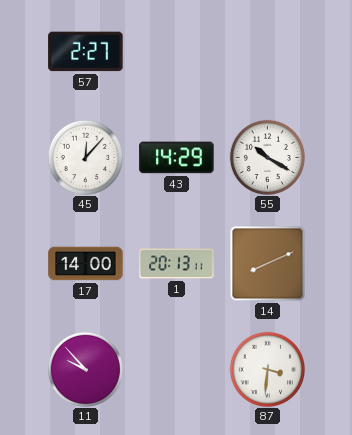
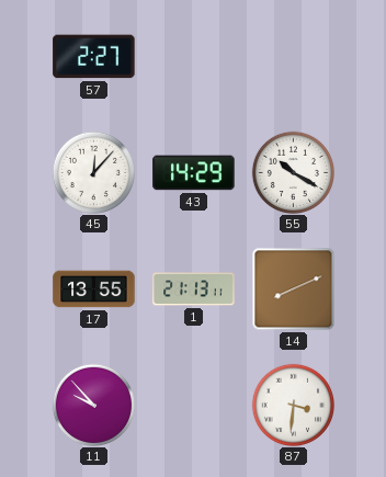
17: 14:00 -> 13:55 (94, 289)
1: 20:13 -> 21:13 (194, 289)
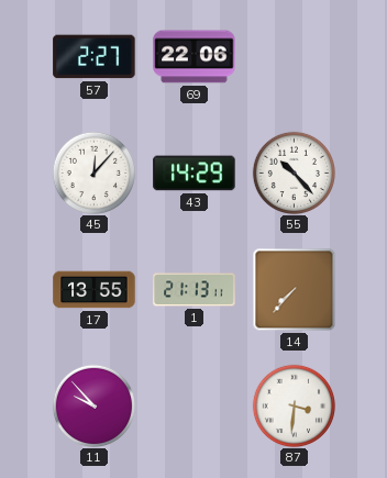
69: none -> 22:06 (195, 57)
55: 10:20 -> 10:23 (294, 173)
14: 8:11 -> 7:37 (295, 290)
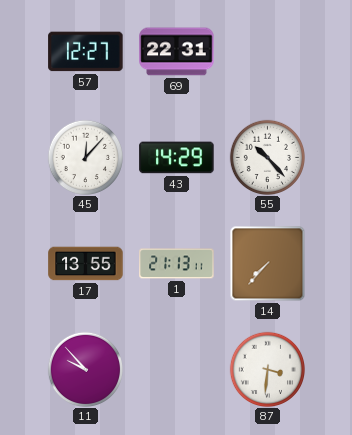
57: 2:27 -> 12:27 (86, 52)
69: 22:06 -> 22:31 (177, 52)
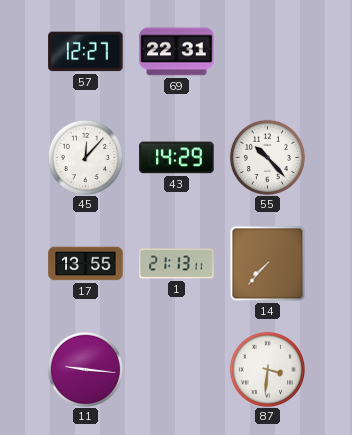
11: 9:53 -> 9:16 (85, 369)
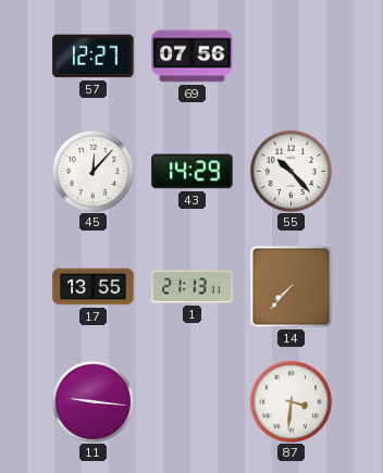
69: 22:31 -> 07:56 (193, 57)
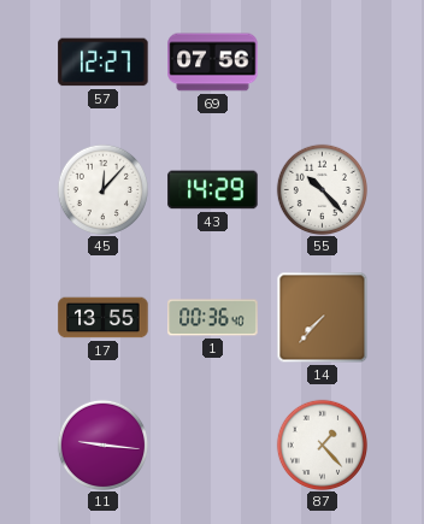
1: 21:13 -> 00:36 (213, 318)
87: 3:31 -> 1:23 (322, 444)
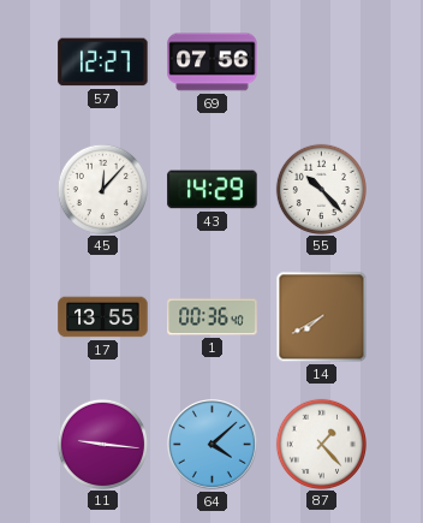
14: 7:37 -> 7:40 (322, 317)
64: none -> 4:08 (213, 445)
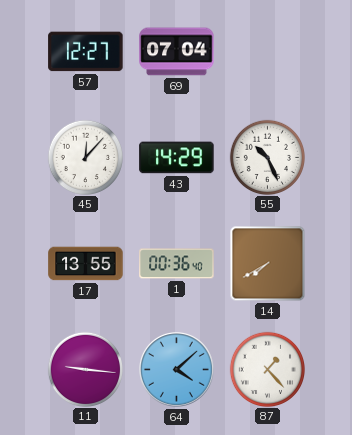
69: 07:56 -> 07:04 (177, 52)
55: 10:23 -> 10:26 (267, 157)
